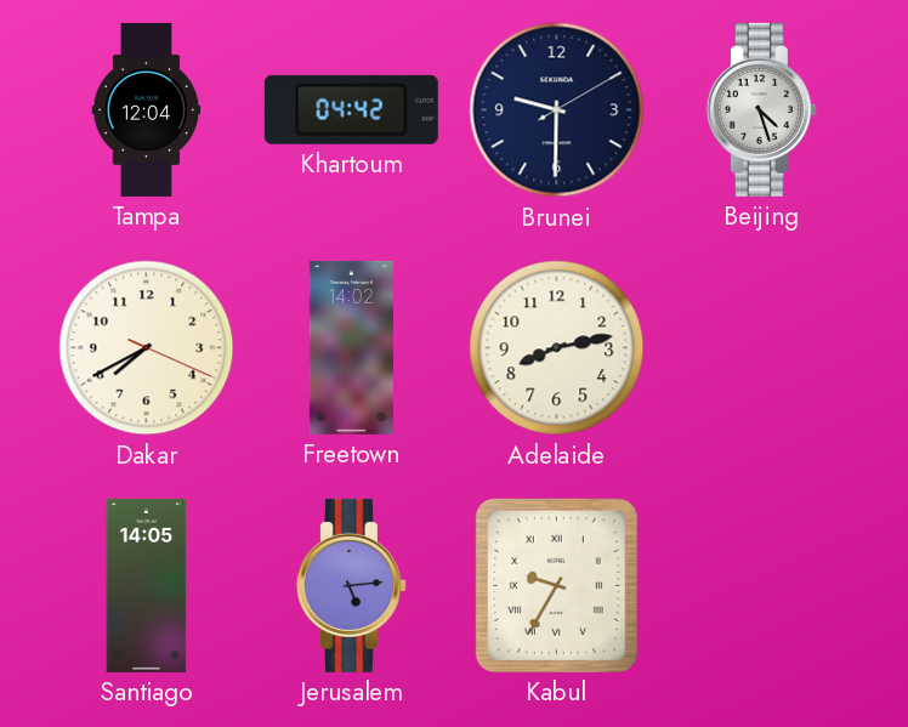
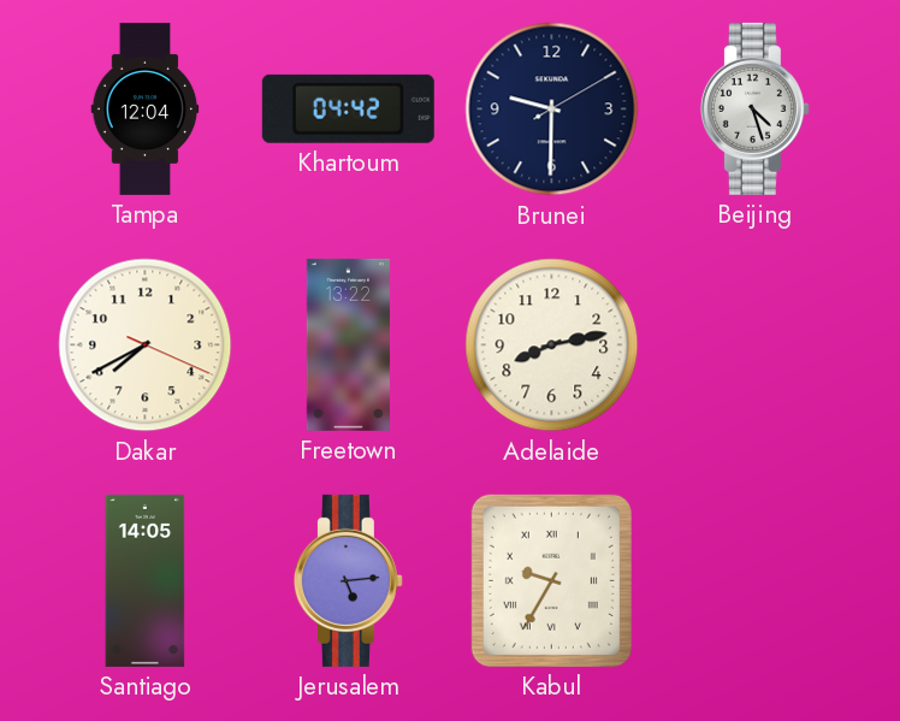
Freetown: 14:02 -> 13:22 (348, 344)
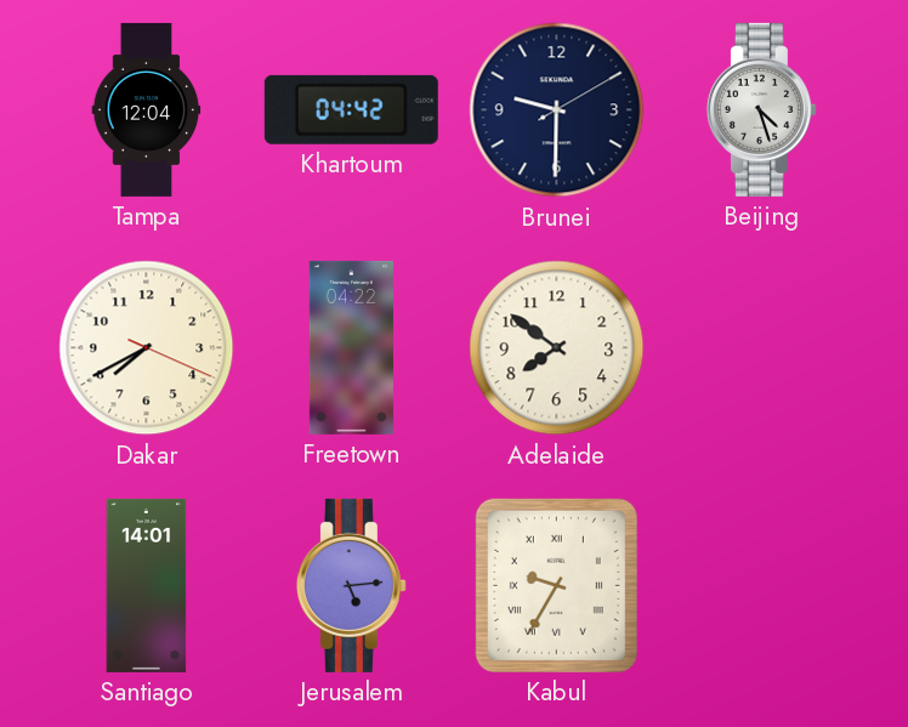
Freetown: 13:22 -> 04:22 (351, 347)
Adelaide: 8:13 -> 7:51 (557, 348)
Santiago: 14:05 -> 14:01 (147, 585)
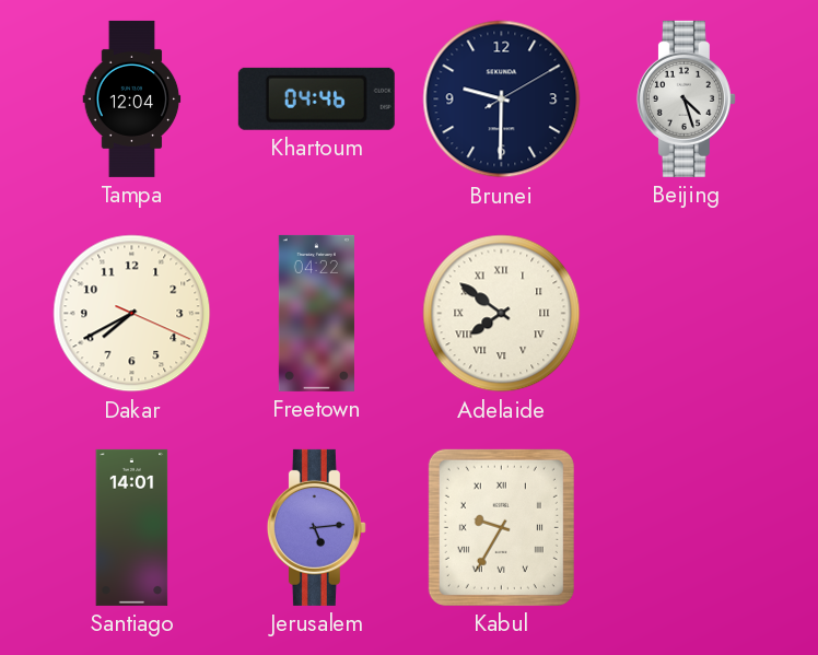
Khartoum: 04:42 -> 04:46 (316, 98)
Adelaide numerals: Arabic -> Roman (502, 314)
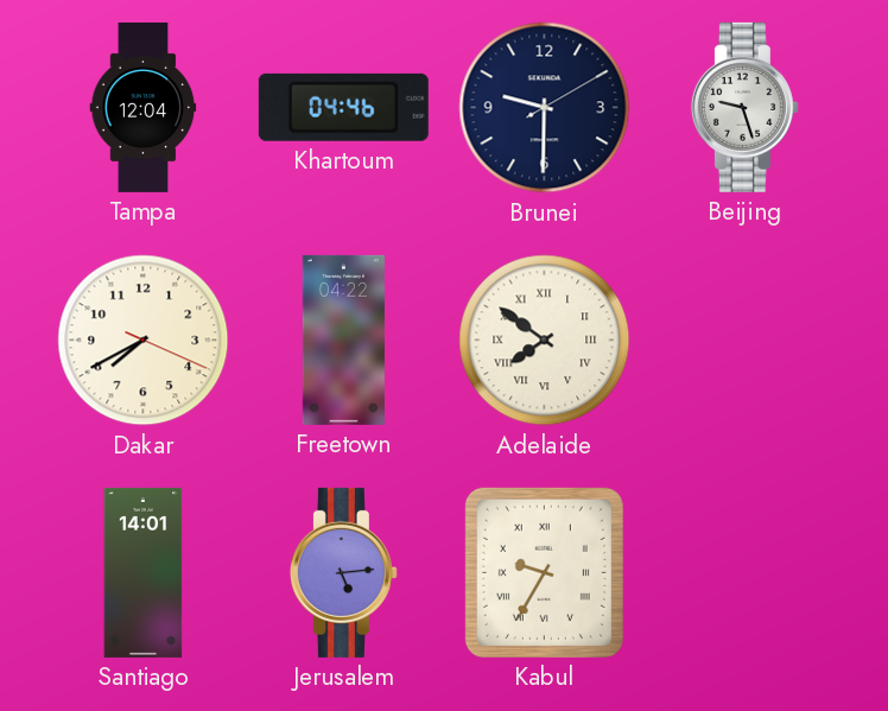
Beijing: 4:27 -> 9:27 (744, 107)
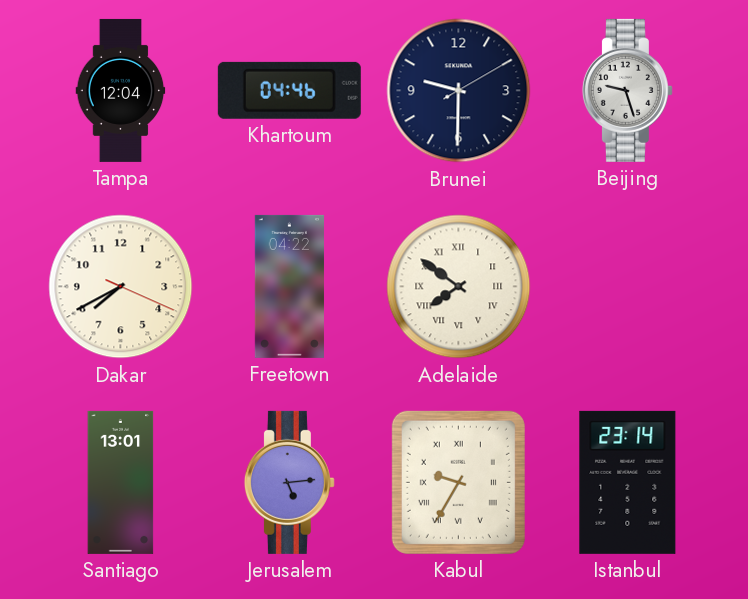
Santiago: 14:01 -> 13:01 (121, 482)
Istanbul: none -> 23:14 (628, 482)
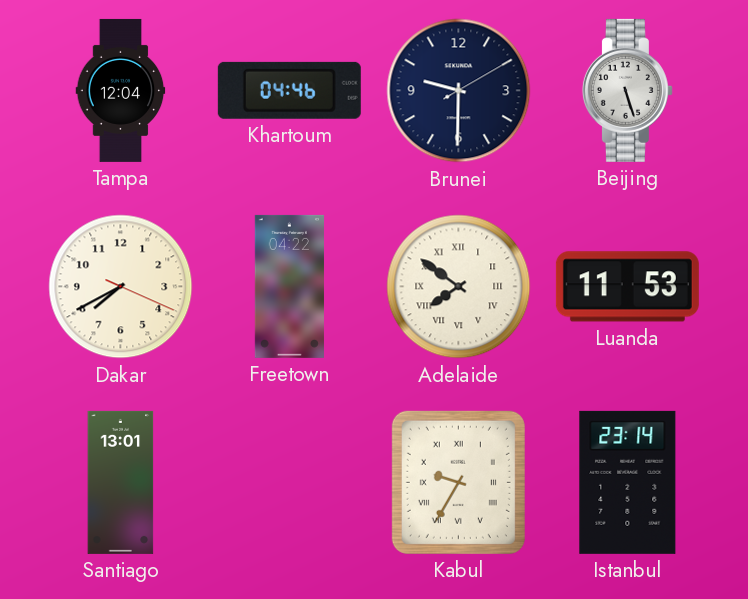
Beijing: 9:27 -> 5:27 (627, 90)
Luanda: none -> 11:53 (627, 287)
Jerusalem: 5:14 -> none (289, 482)
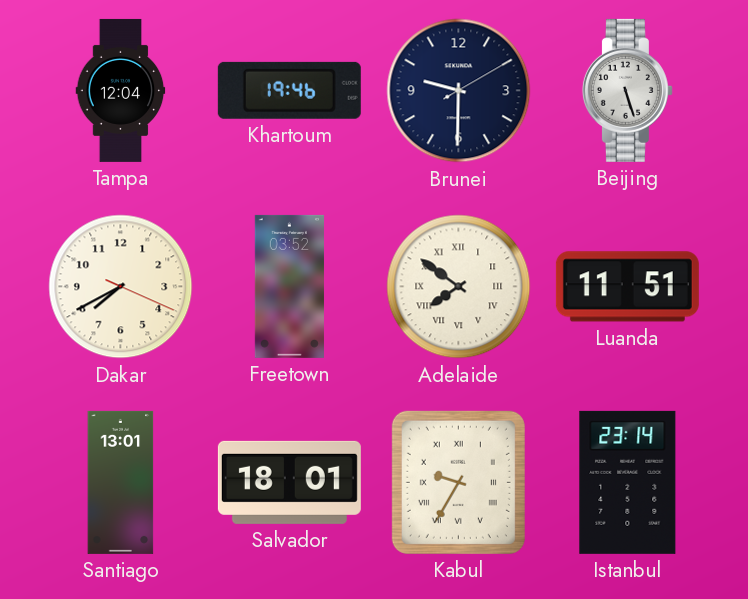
Khartoum: 04:46 -> 19:46 (289, 90)
Freetown: 04:22 -> 03:52 (289, 286)
Luanda: 11:53 -> 11:51 (627, 287)
Salvador: none -> 18:01 (289, 482)
